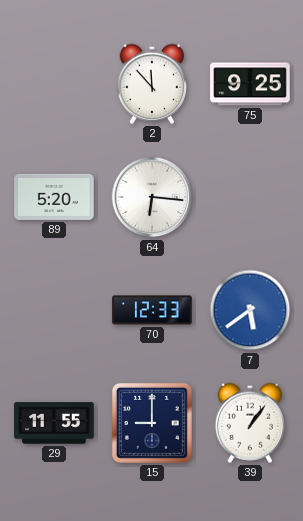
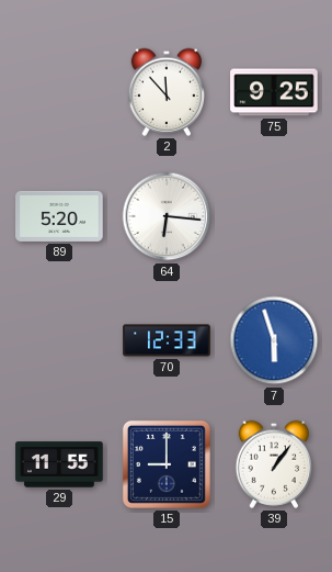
7: 5:39 -> 5:57 (274, 340)
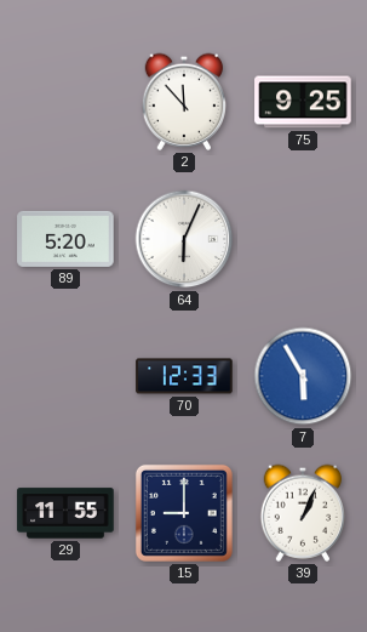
64: 6:16 -> 6:04 (184, 239)
7: 5:57 -> 5:55 (303, 376)
39: 1:06 -> 1:04 (302, 513)
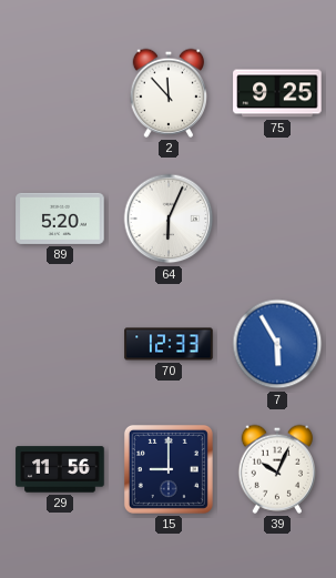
29: 11:55 -> 11:56 (60, 469)
39: 1:04 -> 10:04 (276, 469)
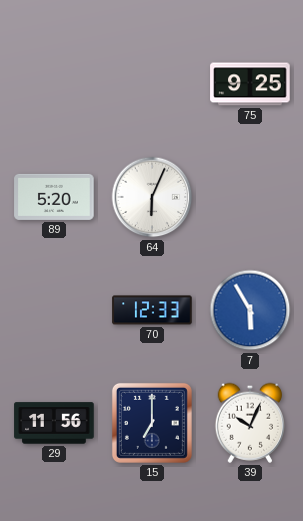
2: 11:53 -> none (167, 93)
15: 9:00 -> 7:00 (152, 423)
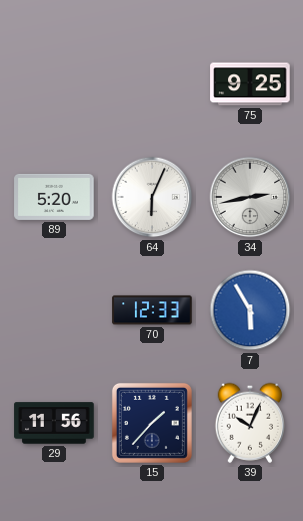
34: none -> 2:43 (250, 197)
15: 7:00 -> 1:37 (152, 423)
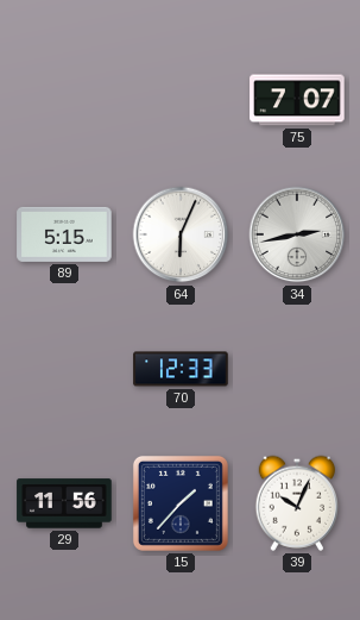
75: 9:25 -> 7:07 (297, 100)
89: 5:20 -> 5:15 (64, 234)
7: 5:55 -> none (250, 310)
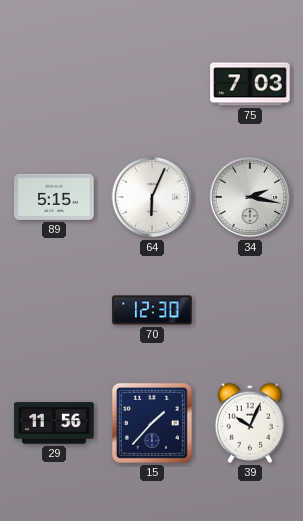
75: 7:07 -> 7:03 (250, 84)
34: 2:43 -> 2:17 (250, 197)
70: 12:33 -> 12:30 (152, 310)
